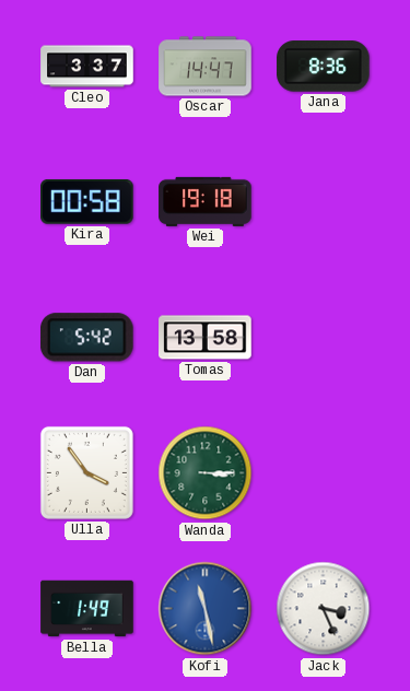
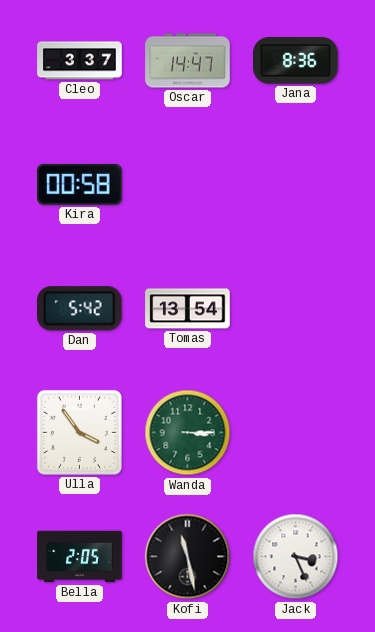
Wei: 19:18 -> none (206, 201)
Tomas: 13:58 -> 13:54 (188, 309)
Bella: 1:49 -> 2:05 (80, 557)
Kofi dial: blue -> black (188, 557)
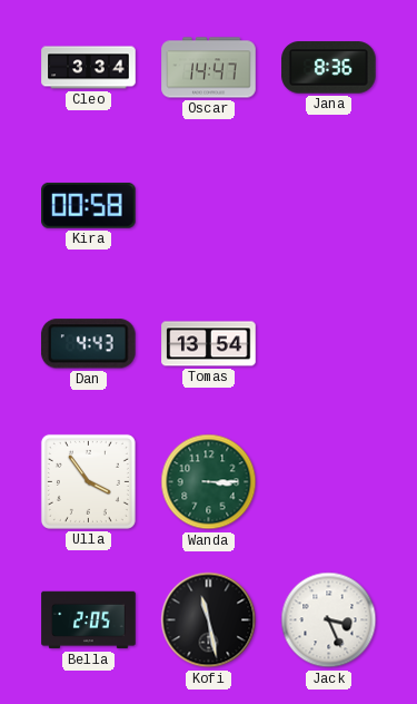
Cleo: 3:37 -> 3:34 (89, 68)
Dan: 5:42 -> 4:43 (88, 344)
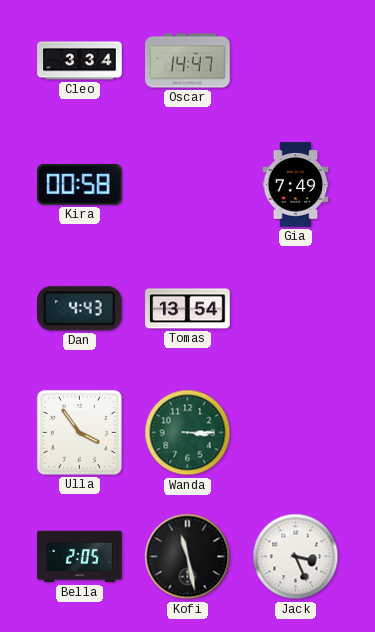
Jana: 8:36 -> none (329, 68)
Gia: none -> 7:49 (296, 185)
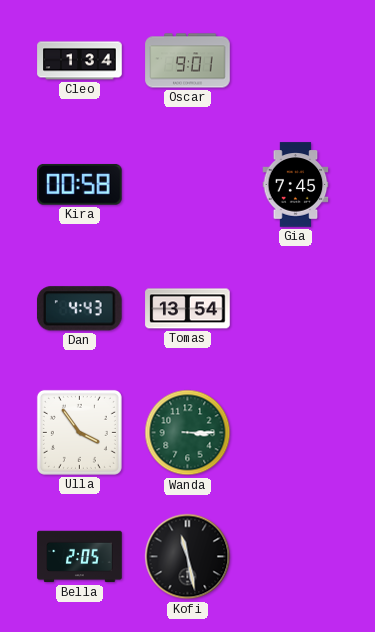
Cleo: 3:34 -> 1:34 (80, 61)
Oscar: 14:47 -> 9:01 (188, 61)
Gia: 7:49 -> 7:45 (296, 185)
Jack: 3:26 -> none (296, 557)
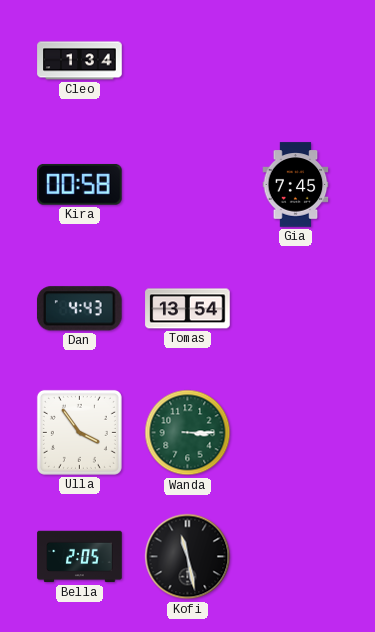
Oscar: 9:01 -> none (188, 61)
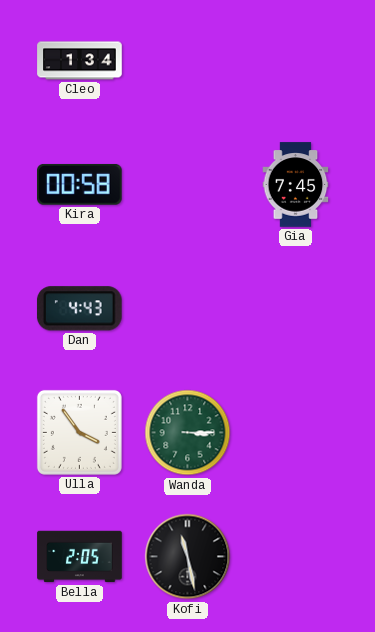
Tomas: 13:54 -> none (188, 309)
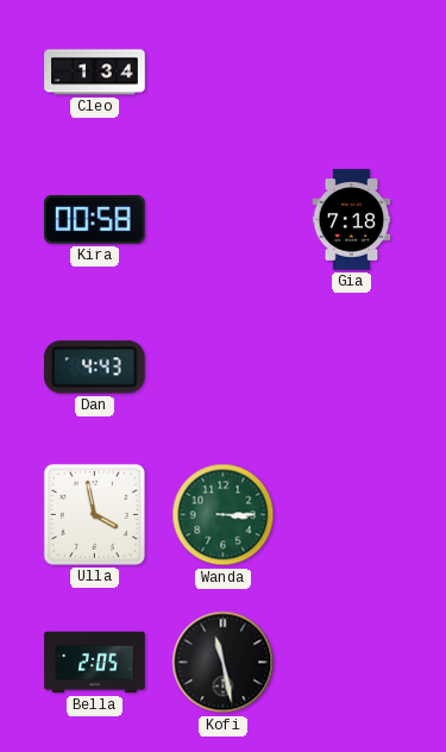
Gia: 7:45 -> 7:18 (352, 220)
Ulla: 3:54 -> 3:58 (94, 514)
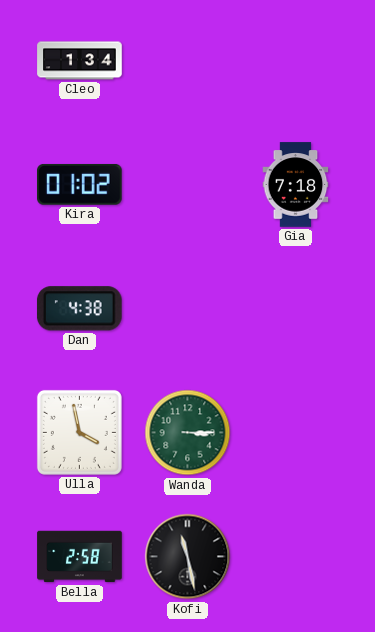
Kira: 00:58 -> 01:02 (80, 184)
Dan: 4:43 -> 4:38 (79, 309)
Bella: 2:05 -> 2:58 (80, 557)
